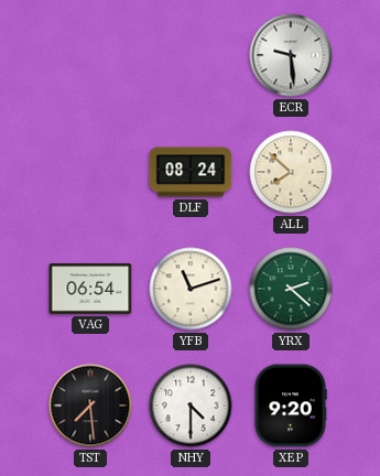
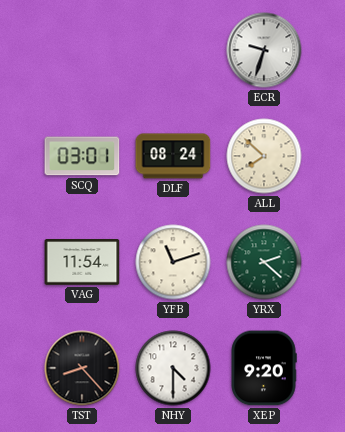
ECR: 9:29 -> 9:33 (264, 50)
SCQ: none -> 03:01 (82, 156)
VAG: 06:54 -> 11:54 (82, 263)
TST: 7:29 -> 8:23 (82, 368)
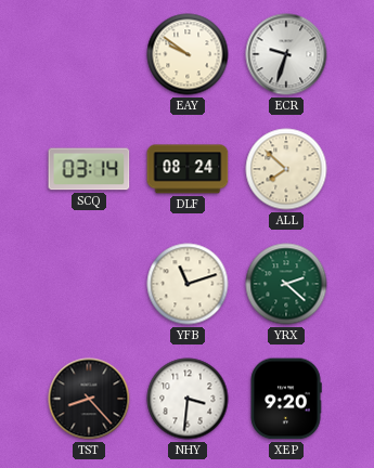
EAY: none -> 9:51 (188, 54)
SCQ: 03:01 -> 03:14 (89, 169)
VAG: 11:54 -> none (82, 263)
NHY: 4:30 -> 3:31 (188, 399)
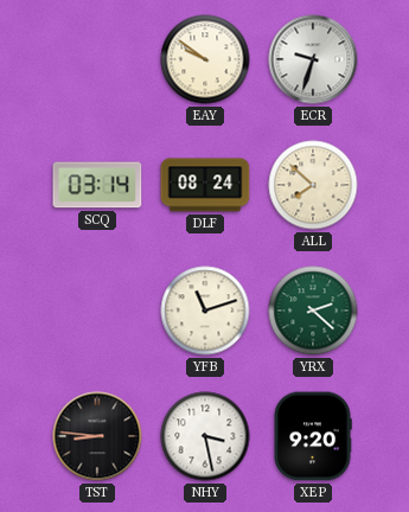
TST: 8:23 -> 8:46 (97, 436)
NHY: 3:31 -> 3:28 (205, 436)
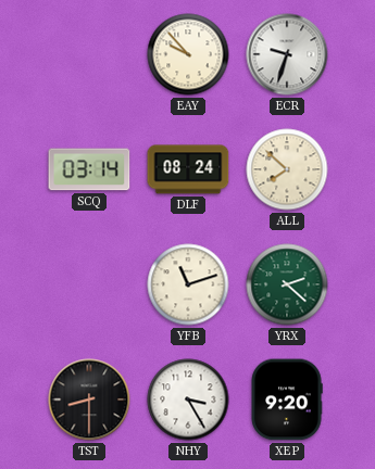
EAY: 9:51 -> 9:53 (188, 54)
TST: 8:46 -> 8:30 (89, 400)
NHY: 3:28 -> 3:25 (188, 400)
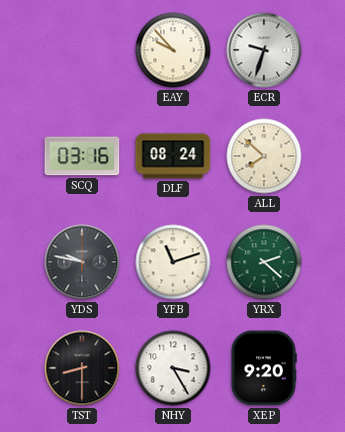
SCQ: 03:14 -> 03:16 (82, 156)
YDS: none -> 9:47 (82, 262)
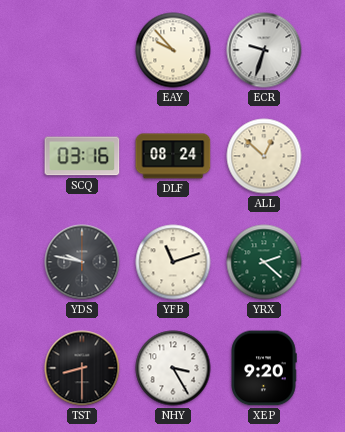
ALL: 7:52 -> 12:52 (264, 156)
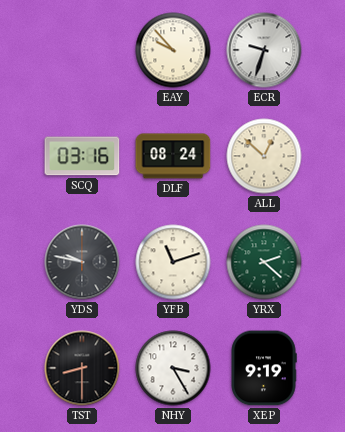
XEP: 9:20 -> 9:19 (264, 368)
